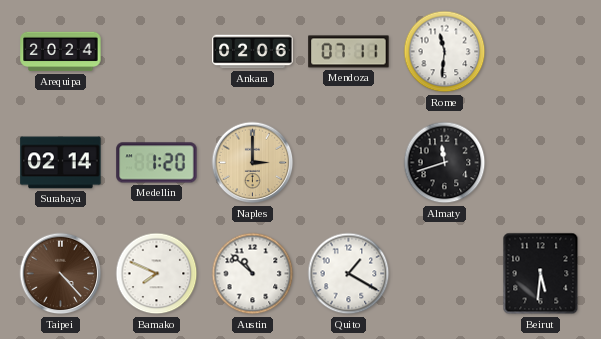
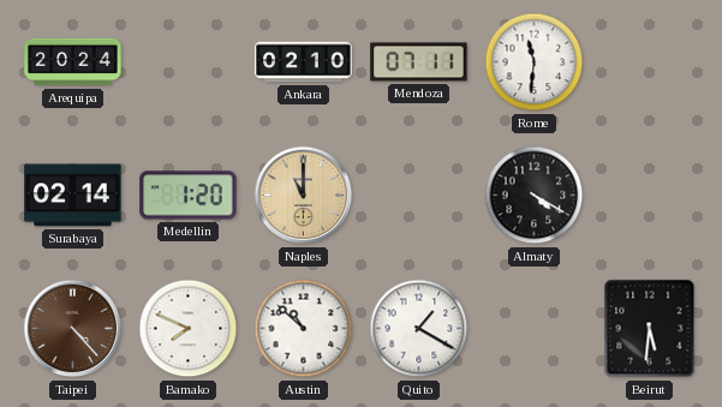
Ankara: 02:06 -> 02:10 (304, 62)
Naples: 3:00 -> 11:00 (304, 196)
Almaty: 11:42 -> 4:20 (535, 196)
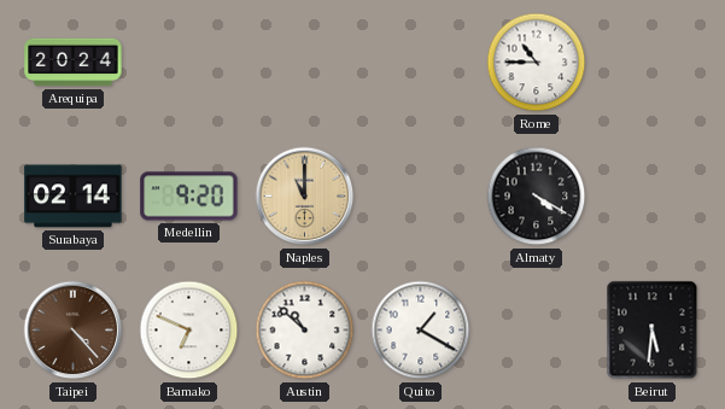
Ankara: 02:10 -> none (304, 62)
Mendoza: 07:11 -> none (419, 62)
Rome: 11:31 -> 10:45 (537, 63)
Medellin: 1:20 -> 9:20 (189, 197)
Bamako: 7:49 -> 6:49 (189, 331)
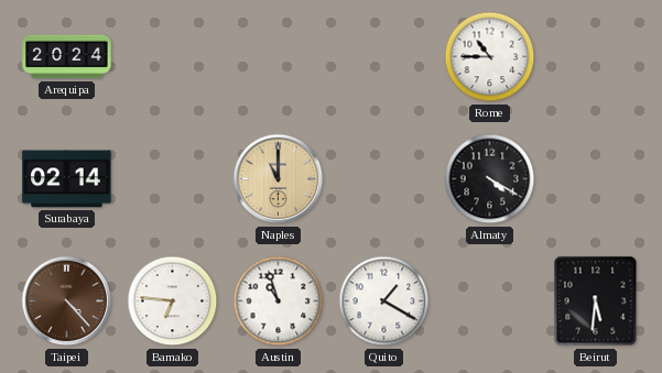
Medellin: 9:20 -> none (189, 197)
Bamako: 6:49 -> 6:46 (173, 301)
Austin: 10:52 -> 10:57 (279, 301)
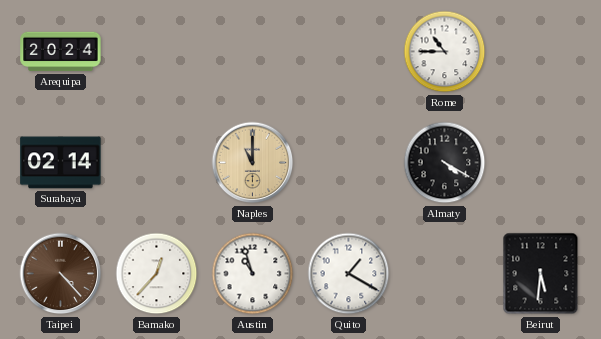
Bamako: 6:46 -> 12:37 (157, 274)
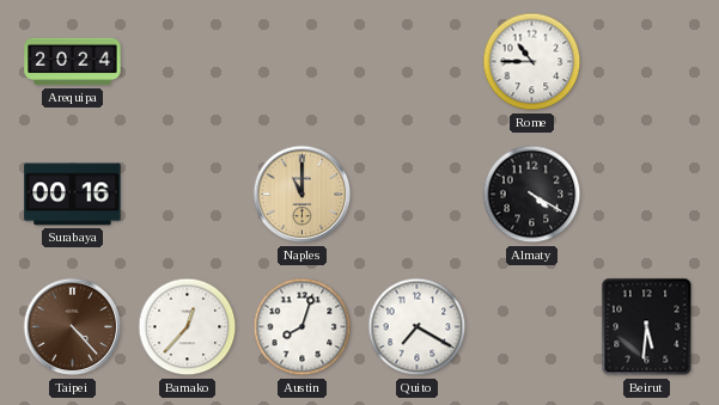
Surabaya: 02:14 -> 00:16 (73, 195)
Austin: 10:57 -> 8:03 (303, 327)
Quito: 1:20 -> 7:20 (418, 327)
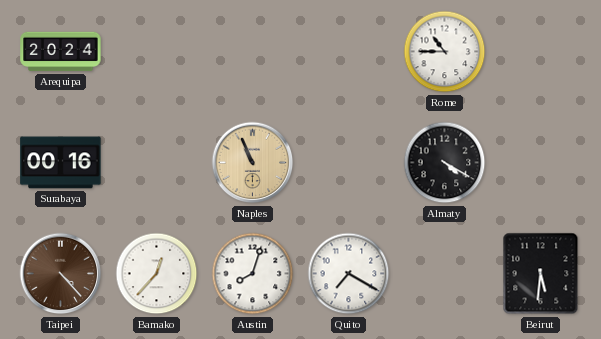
Naples: 11:00 -> 10:56 (253, 163)
